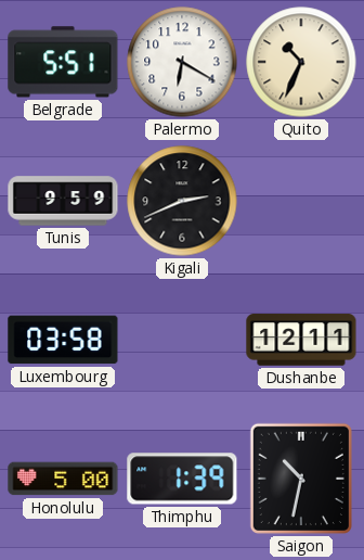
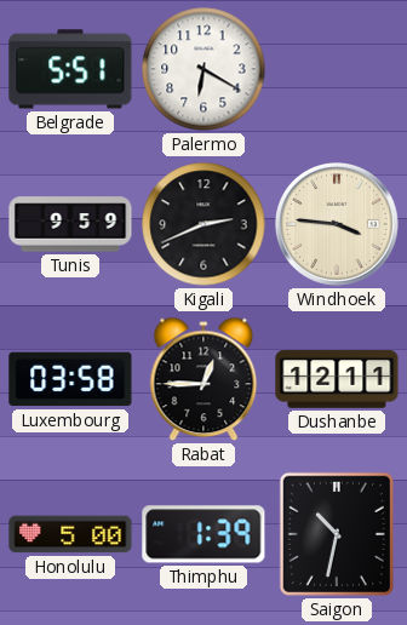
Quito: 10:34 -> none (301, 62)
Windhoek: none -> 3:46 (338, 225)
Rabat: none -> 12:45 (203, 379)
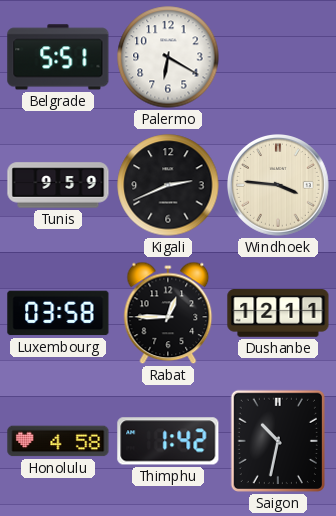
Honolulu: 5:00 -> 4:58 (58, 441)
Thimphu: 1:39 -> 1:42 (168, 441)
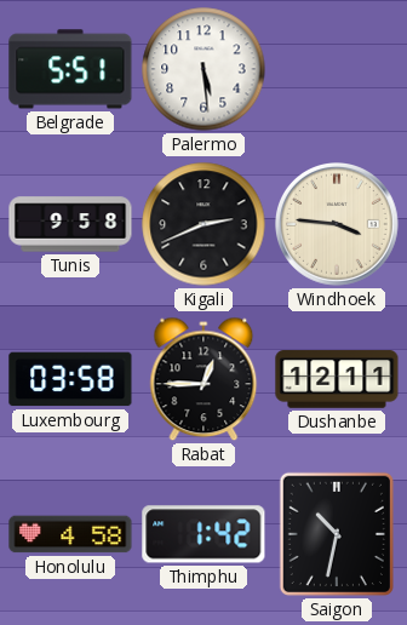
Palermo: 6:20 -> 5:29 (203, 69)
Tunis: 9:59 -> 9:58 (70, 224)
